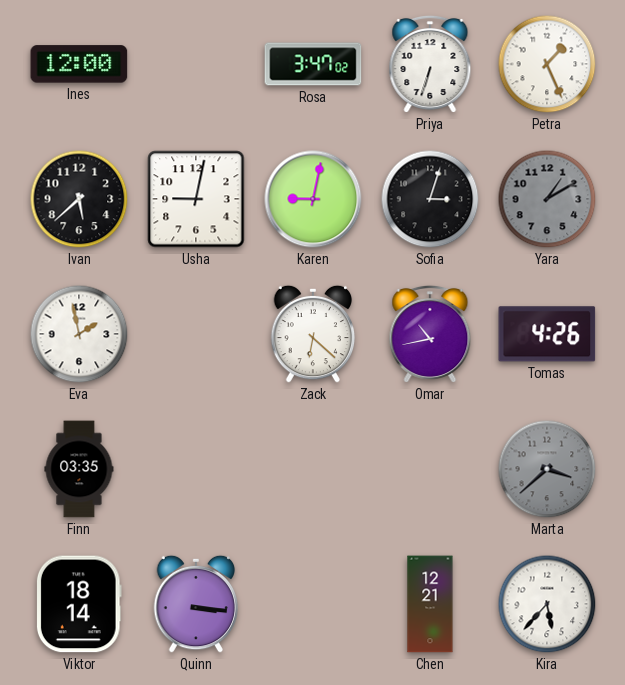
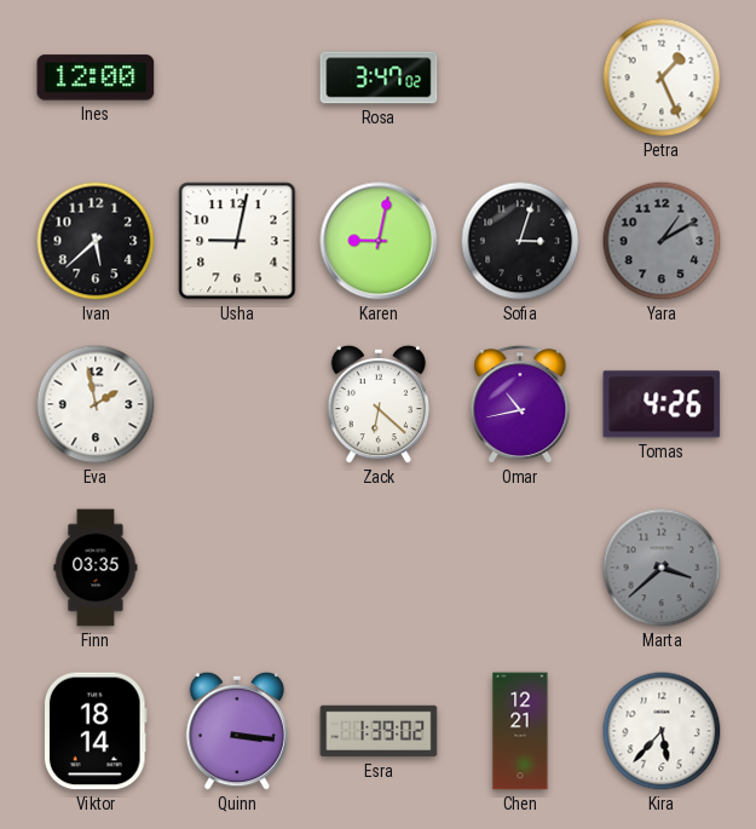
Priya: 6:33 -> none (430, 64)
Esra: none -> 1:39 (379, 731)
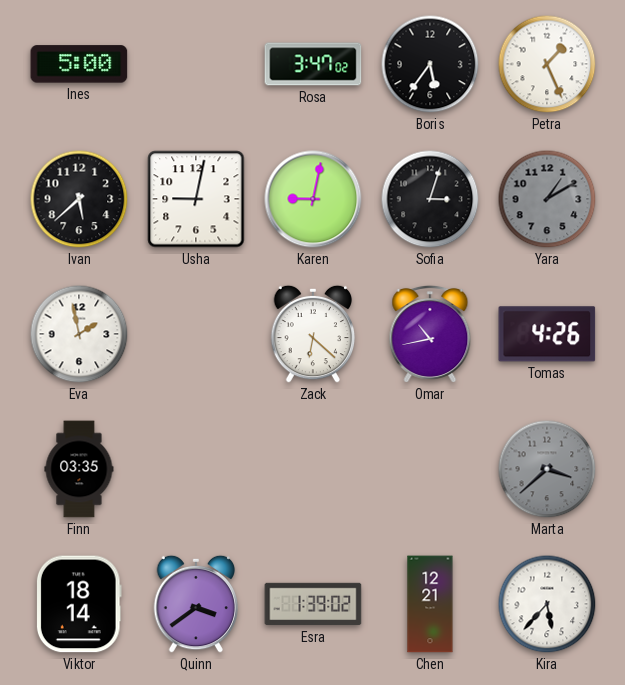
Ines: 12:00 -> 5:00 (79, 64)
Boris: none -> 5:36 (430, 64)
Quinn: 3:16 -> 3:39 (196, 604)
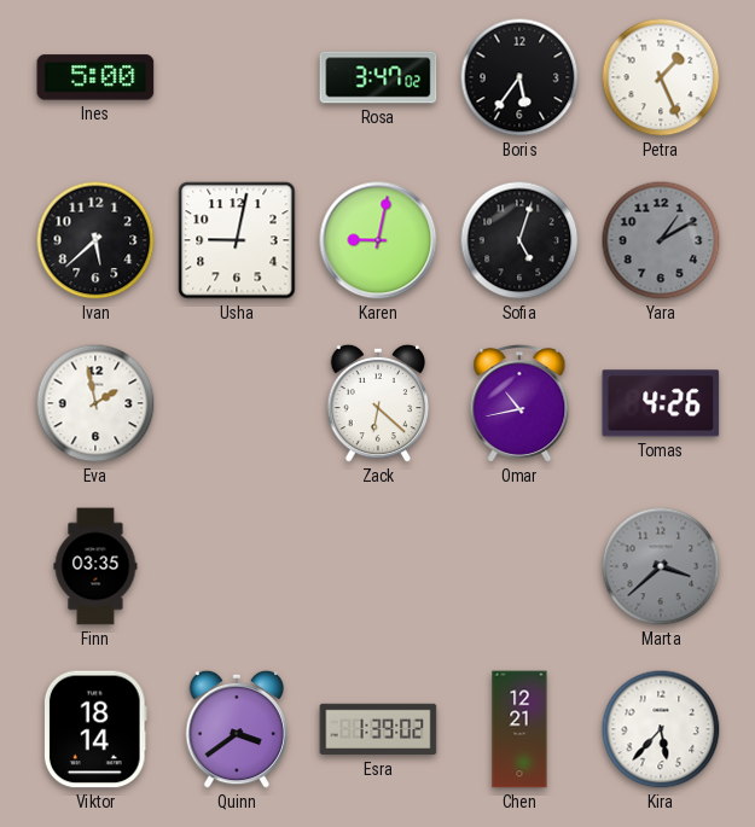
Sofia: 3:03 -> 5:03 (519, 240)
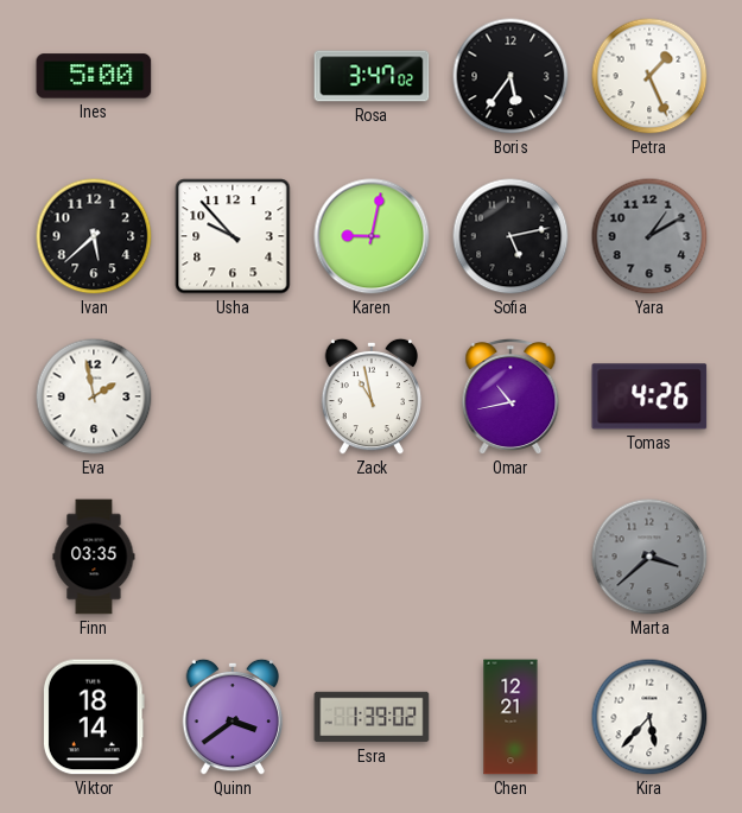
Usha: 9:02 -> 9:53 (233, 236)
Sofia: 5:03 -> 5:13 (510, 236)
Zack: 6:22 -> 10:58 (372, 396)
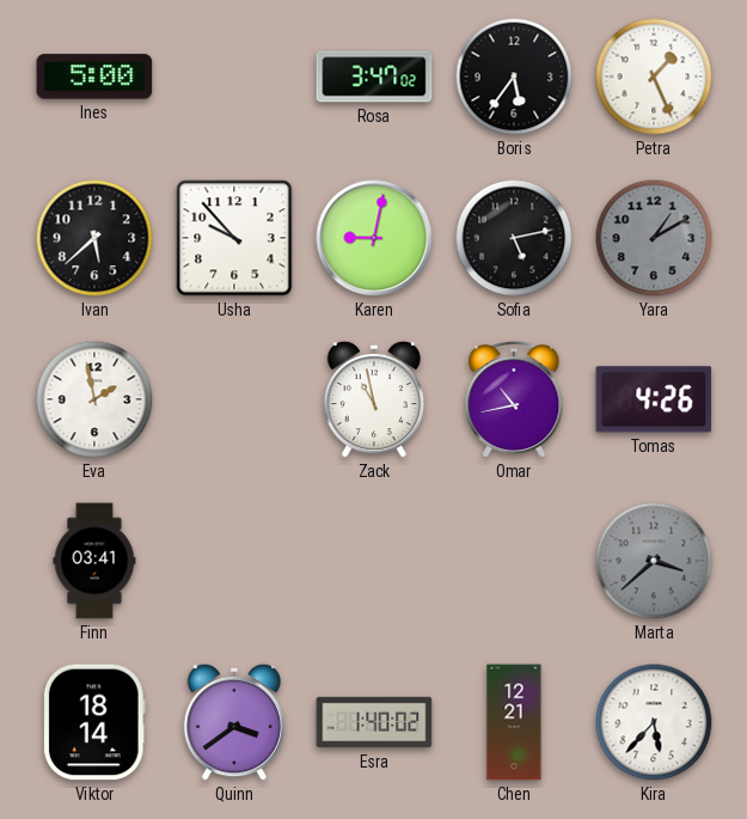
Finn: 03:35 -> 03:41 (94, 561)
Esra: 1:39 -> 1:40 (374, 722)
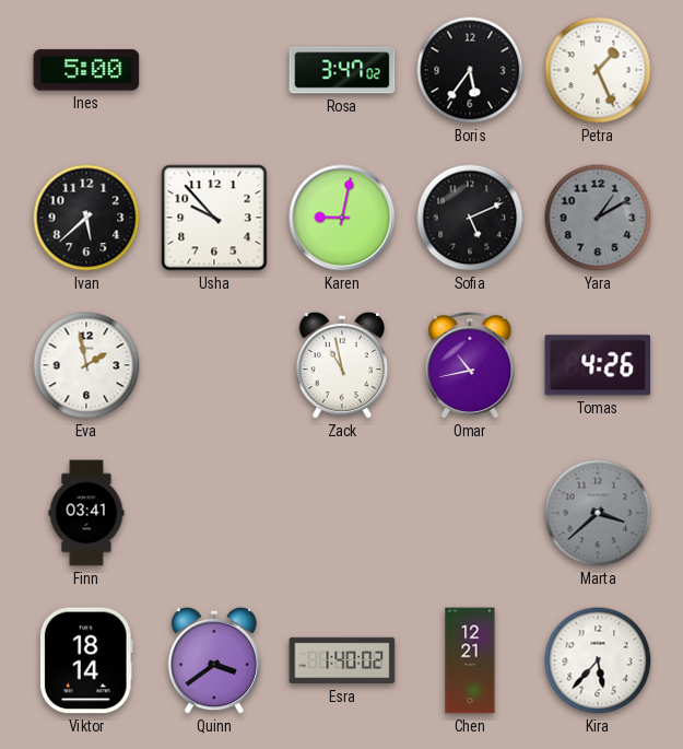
Sofia: 5:13 -> 5:11 (470, 218)
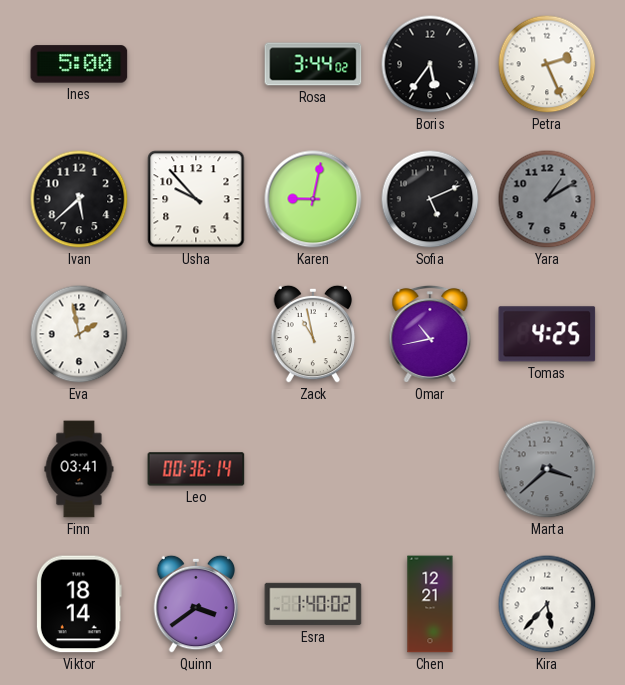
Rosa: 3:47 -> 3:44 (313, 64)
Petra: 1:26 -> 2:26 (547, 64)
Tomas: 4:26 -> 4:25 (547, 334)
Leo: none -> 00:36 (196, 469)
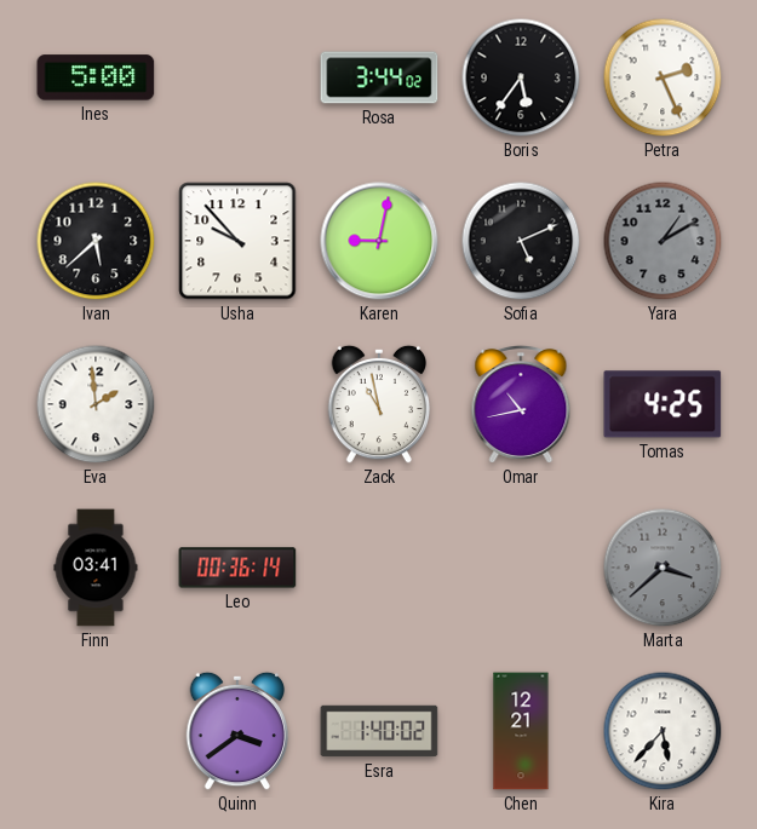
Eva: 1:58 -> 1:59 (96, 404)
Viktor: 18:14 -> none (79, 604)
